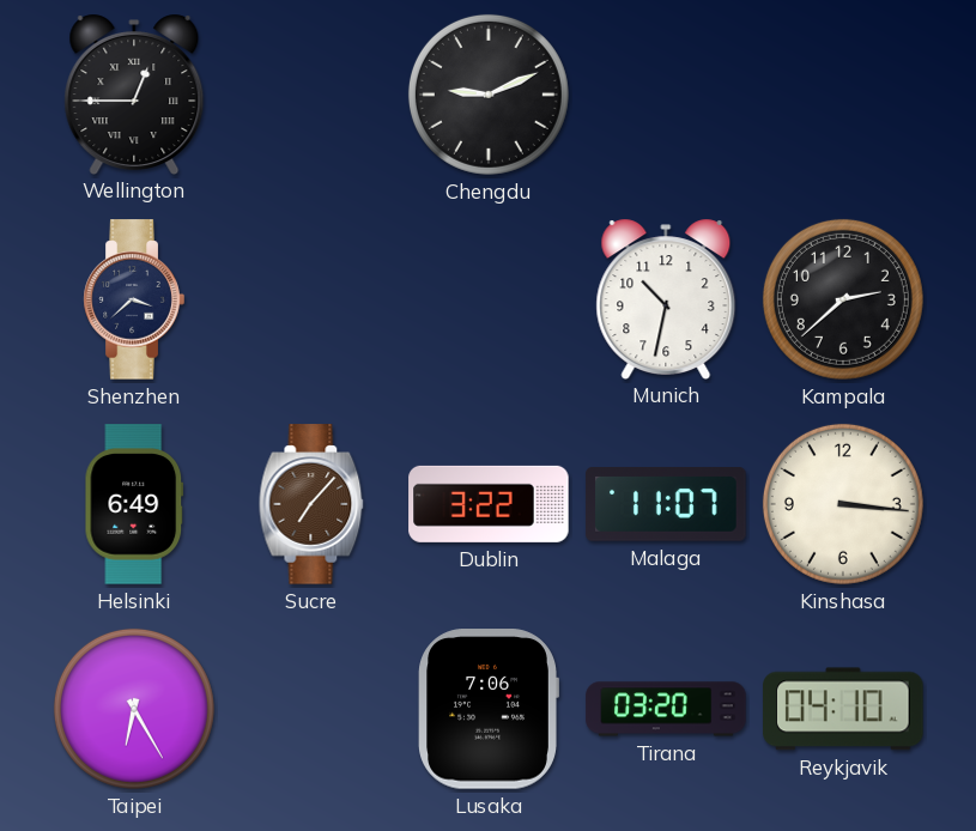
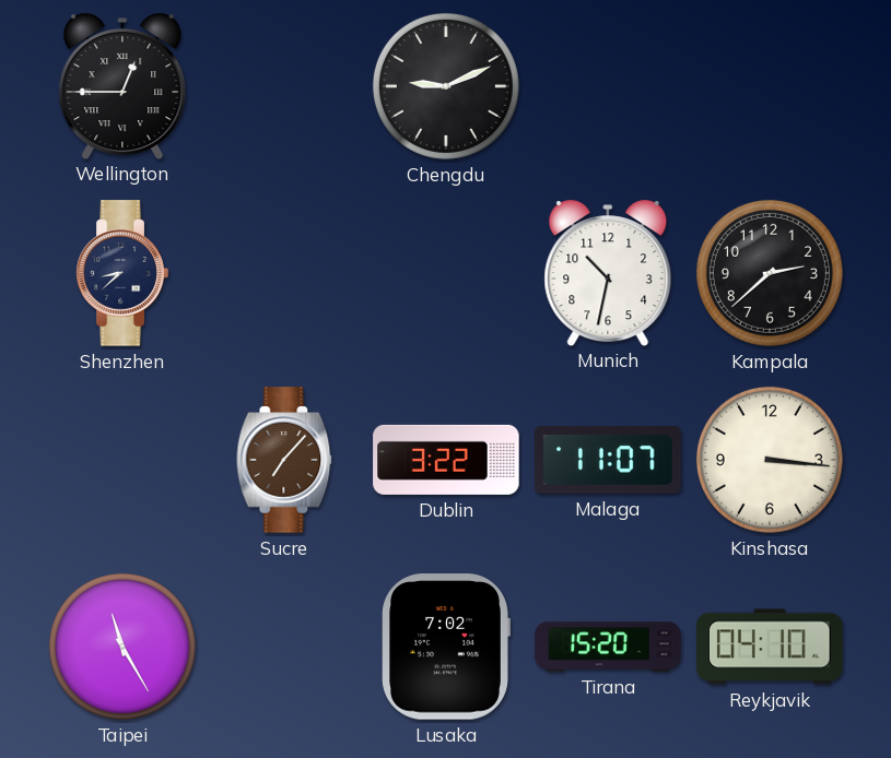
Shenzhen: 3:38 -> 8:38 (122, 273)
Helsinki: 6:49 -> none (134, 504)
Taipei: 6:25 -> 11:25 (122, 647)
Lusaka: 7:06 -> 7:02 (446, 647)
Tirana: 03:20 -> 15:20 (608, 647)
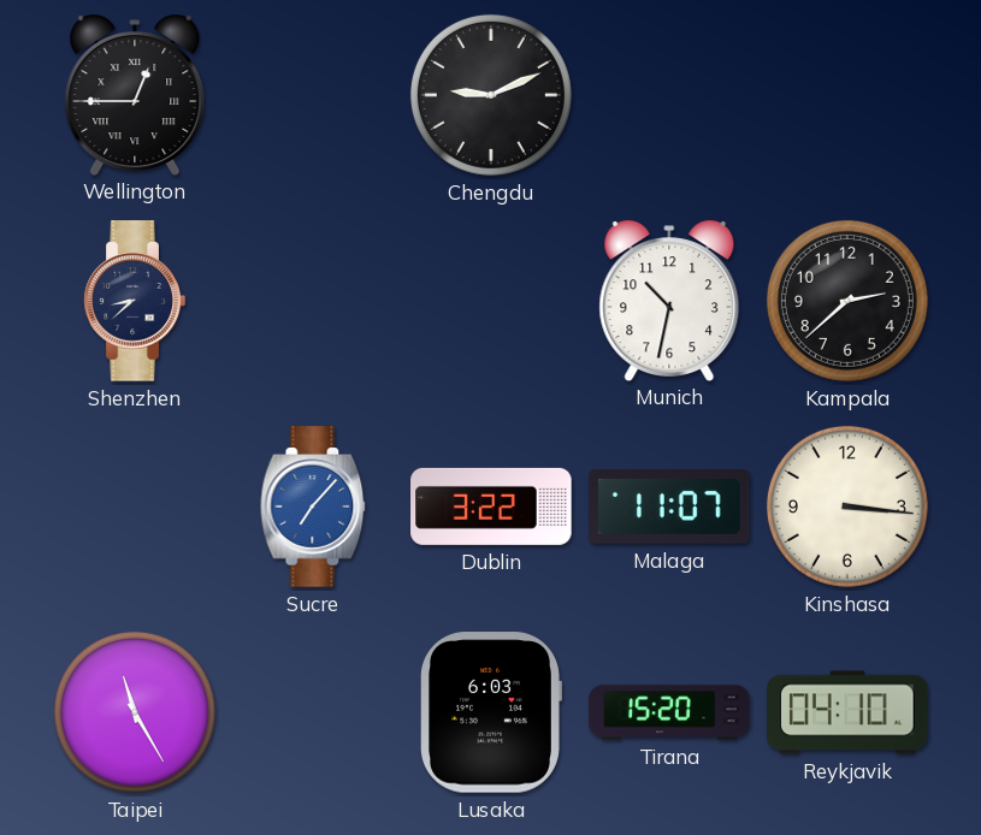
Sucre dial: brown -> blue (313, 507)
Lusaka: 7:02 -> 6:03 (491, 712)
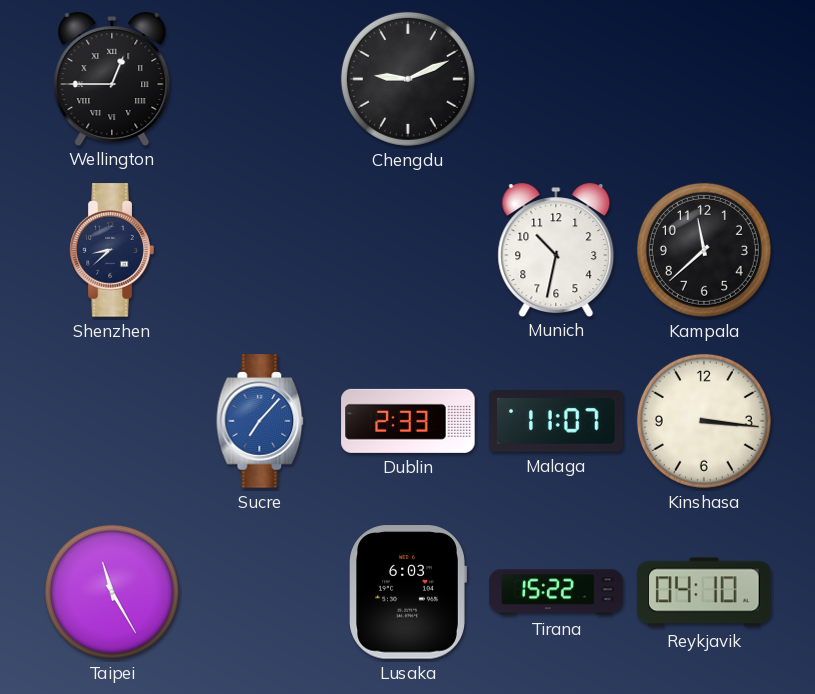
Kampala: 2:38 -> 11:38 (704, 250)
Dublin: 3:22 -> 2:33 (408, 421)
Tirana: 15:20 -> 15:22 (556, 592)
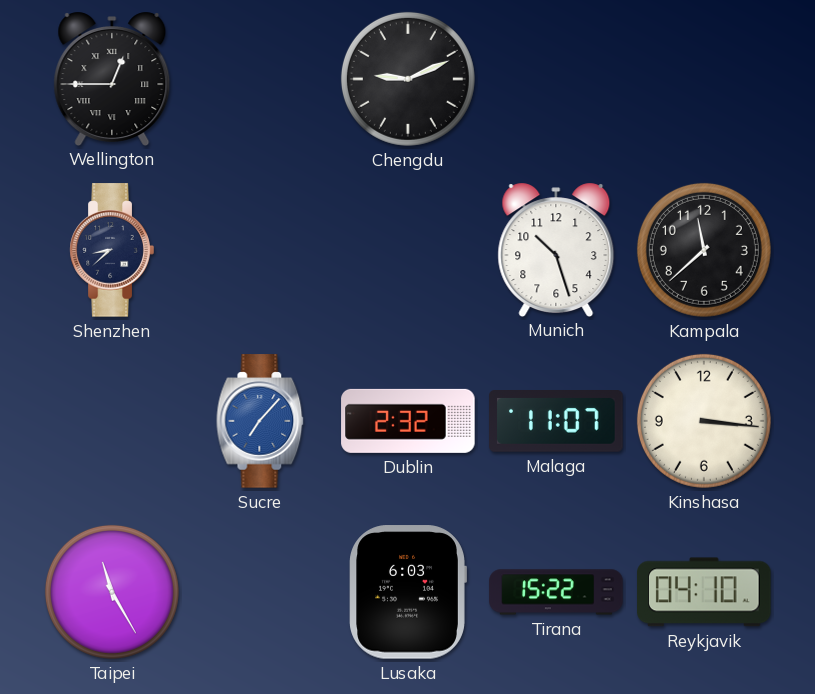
Munich: 10:32 -> 10:27 (556, 249)
Dublin: 2:33 -> 2:32 (408, 421)
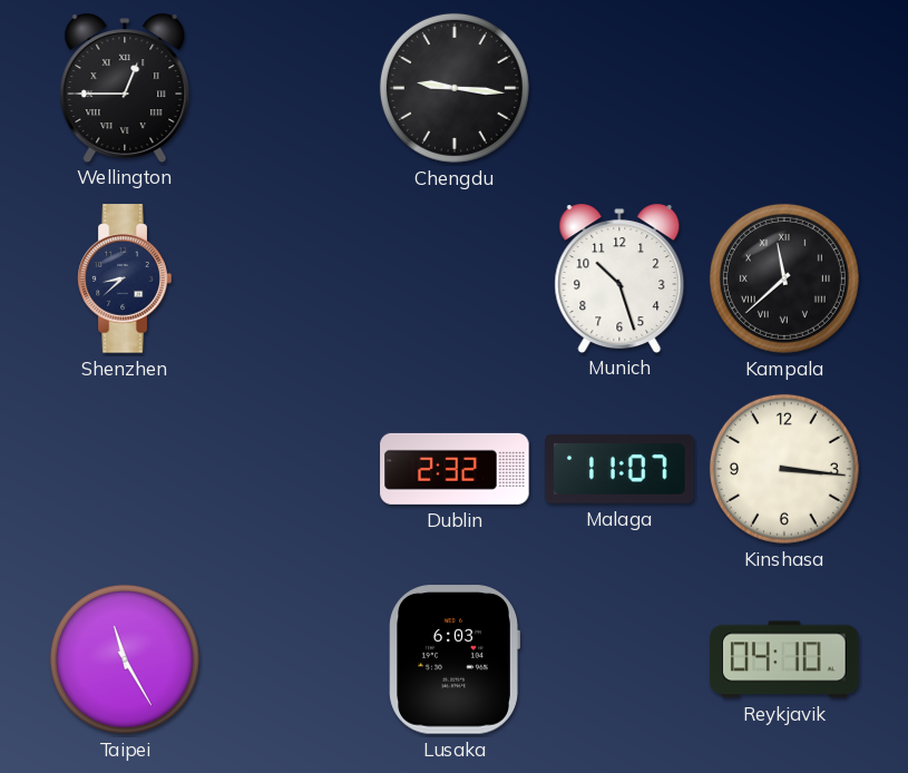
Chengdu: 9:11 -> 9:16 (455, 88)
Kampala numerals: Arabic -> Roman (784, 278)
Sucre: 7:07 -> none (260, 421)
Tirana: 15:22 -> none (556, 592)
